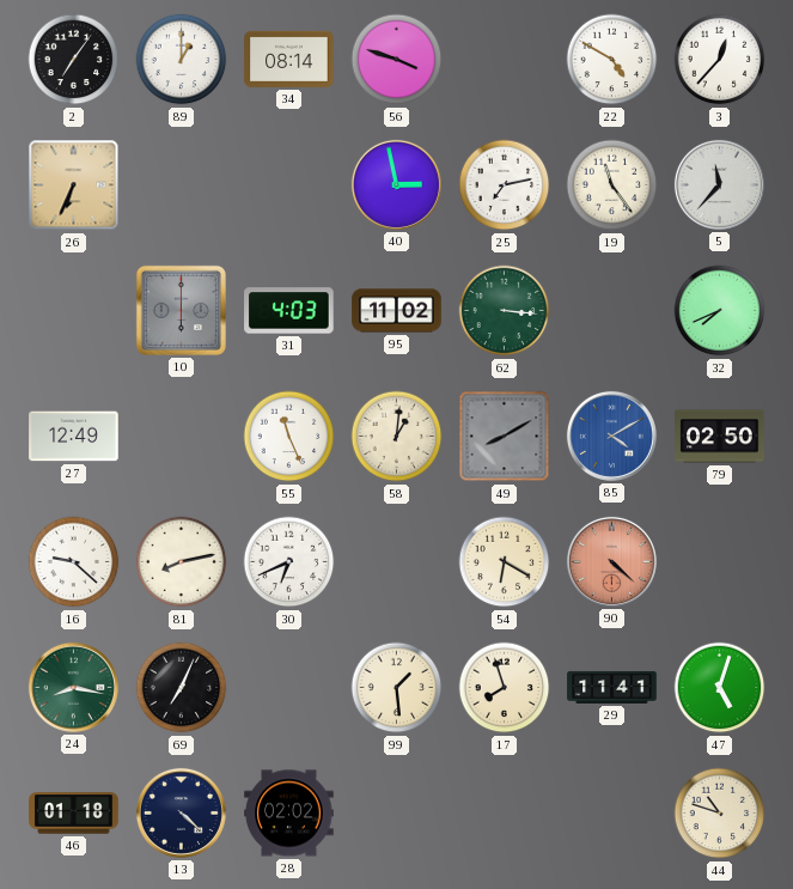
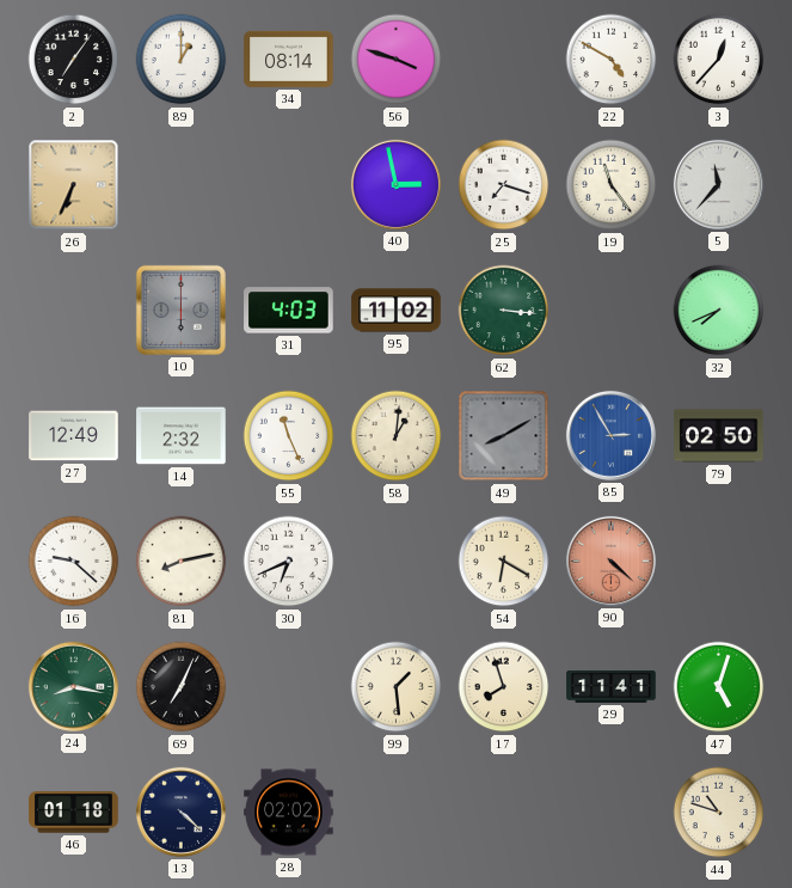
25: 7:13 -> 7:18 (504, 185)
14: none -> 2:32 (182, 436)
85: 4:10 -> 2:55 (610, 435)
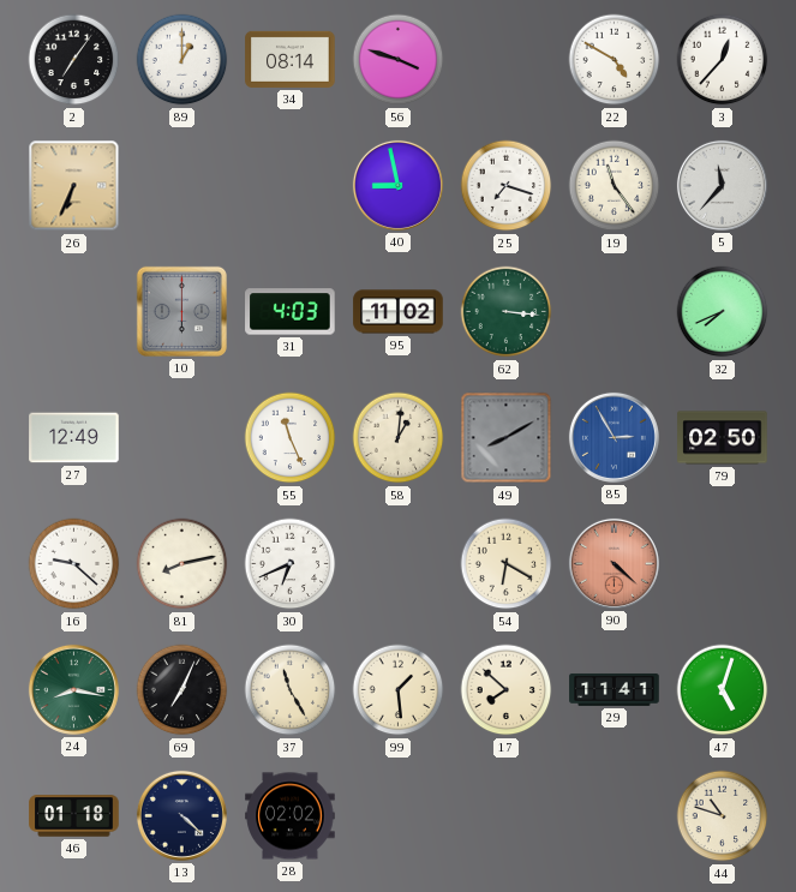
40: 2:58 -> 8:58 (397, 185)
14: 2:32 -> none (182, 436)
37: none -> 11:25 (291, 690)
17: 7:57 -> 7:52 (507, 690)
